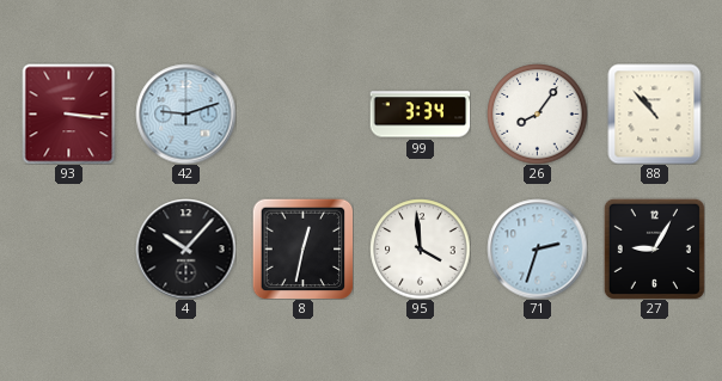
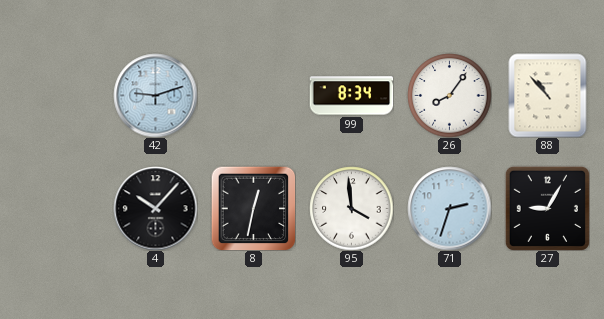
93: 3:16 -> none (69, 113)
99: 3:34 -> 8:34 (351, 96)
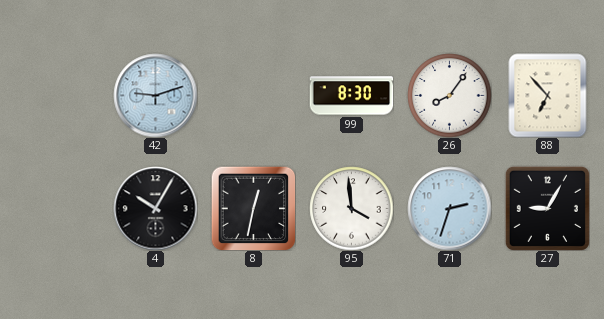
99: 8:34 -> 8:30 (351, 96)
88: 10:53 -> 6:53 (548, 95)
4: 10:07 -> 10:05 (155, 208)
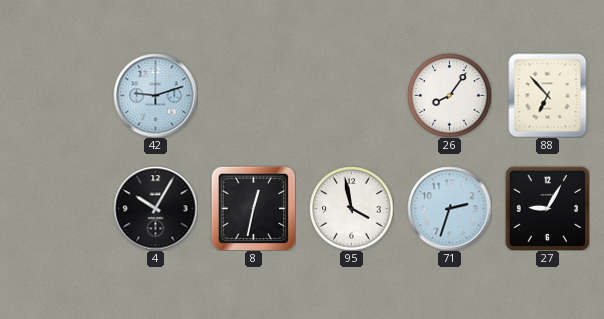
99: 8:30 -> none (351, 96)
95: 3:59 -> 3:58 (351, 208)
